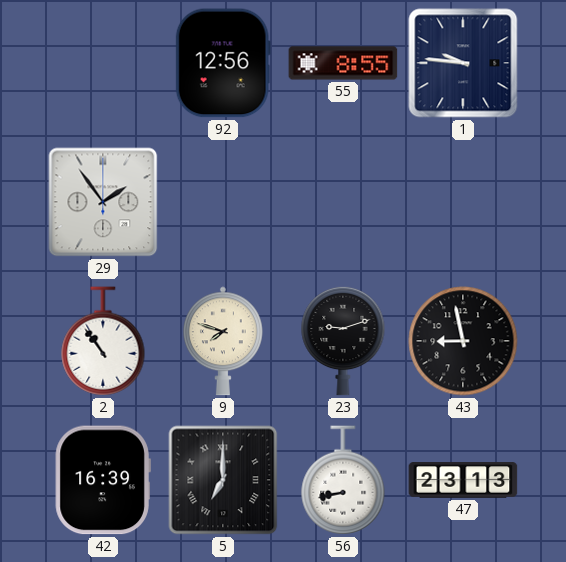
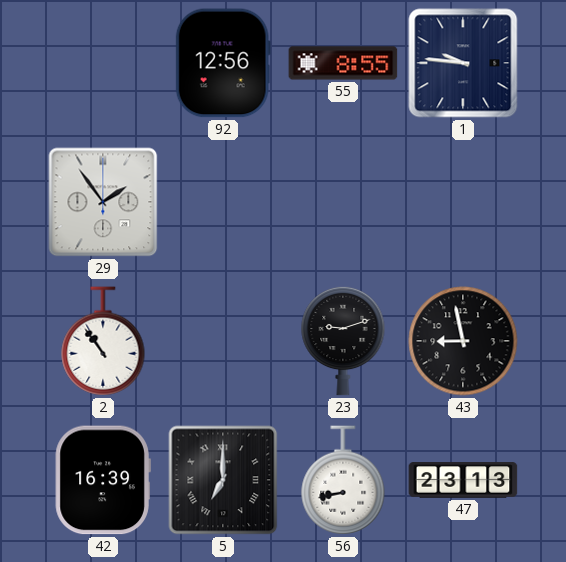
9: 7:48 -> none (223, 341)
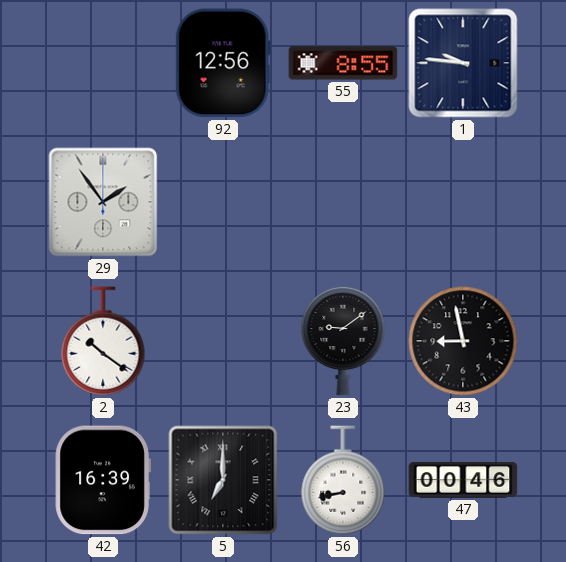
2: 10:54 -> 10:21 (103, 341)
23: 9:12 -> 9:09 (343, 341)
47: 23:13 -> 00:46 (463, 480)
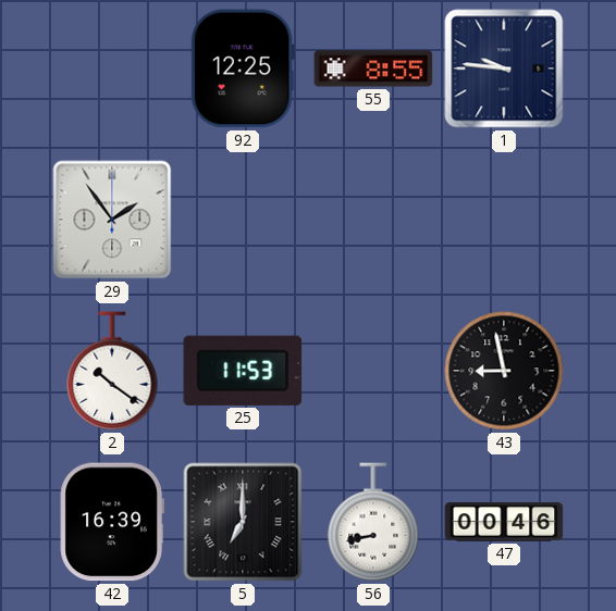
92: 12:56 -> 12:25 (243, 68)
25: none -> 11:53 (243, 371)
23: 9:09 -> none (343, 341)
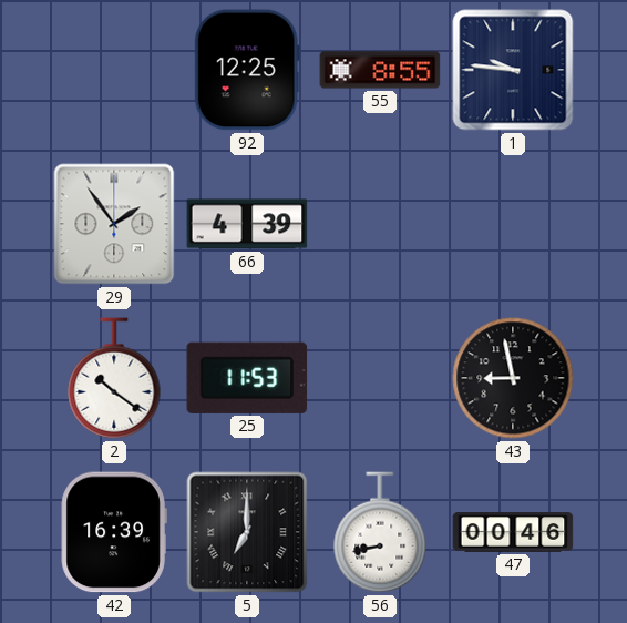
66: none -> 4:39 (247, 224)
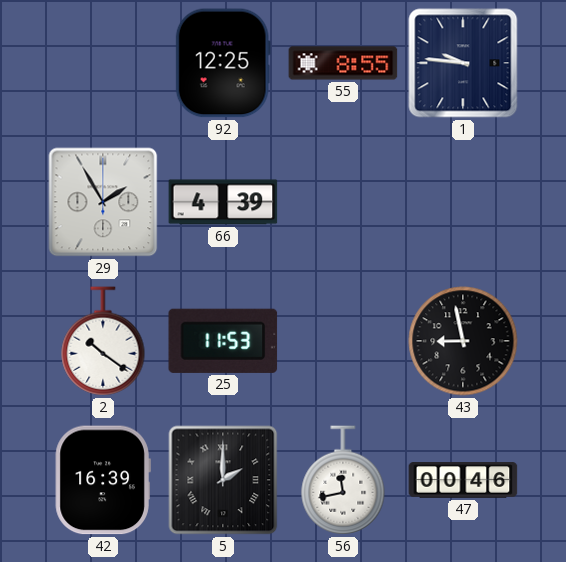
29: 1:54 -> 1:55 (103, 202)
5: 7:00 -> 2:00 (223, 480)
56: 8:43 -> 11:43 (343, 480)
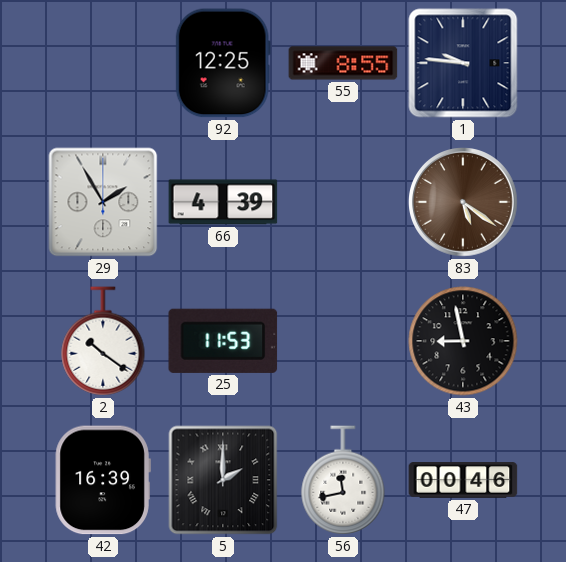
83: none -> 5:21 (463, 202)
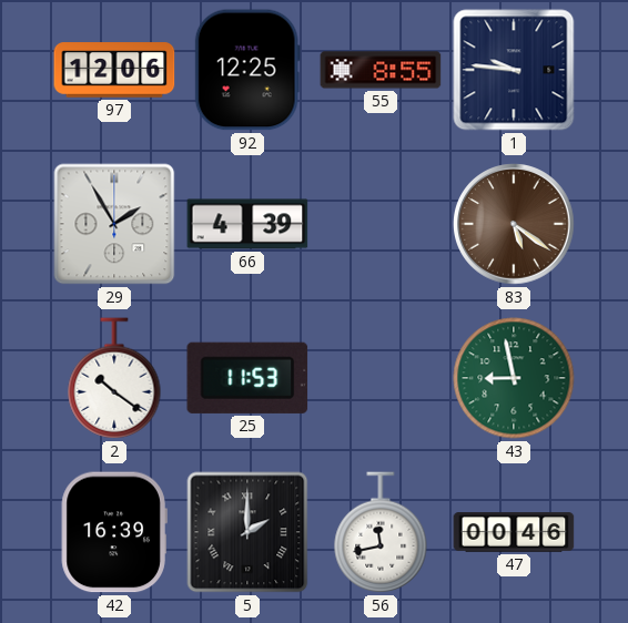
97: none -> 12:06 (114, 70)
43 dial: black -> green (514, 378)
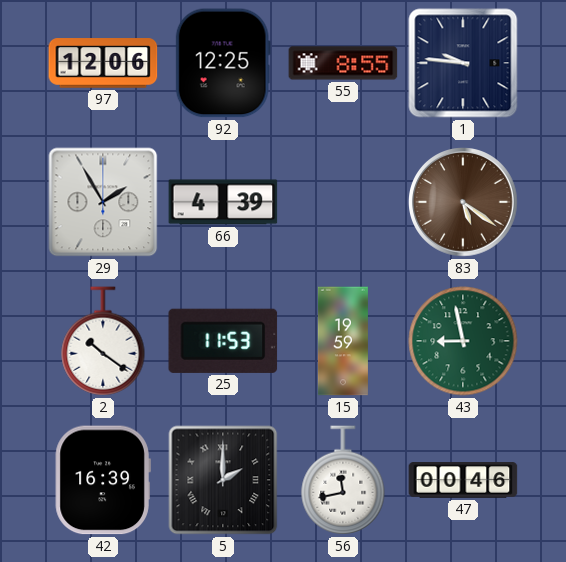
15: none -> 19:59 (343, 341)
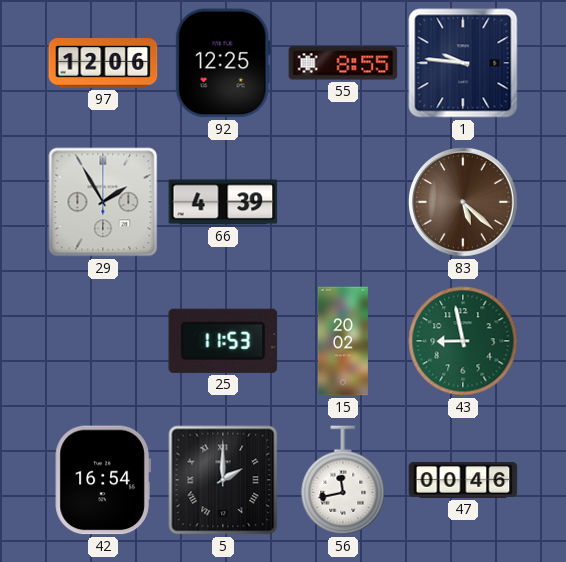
83: 5:21 -> 5:22 (463, 202)
2: 10:21 -> none (103, 341)
15: 19:59 -> 20:02 (343, 341)
42: 16:39 -> 16:54 (103, 480)
